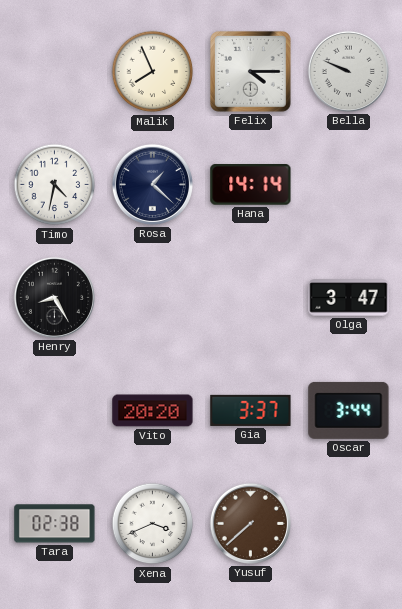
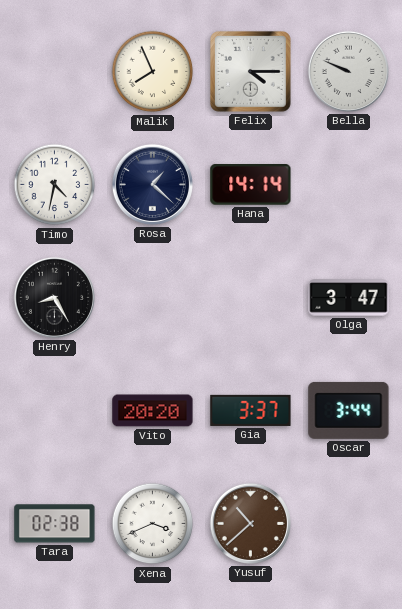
Yusuf: 7:38 -> 10:38 (250, 523)
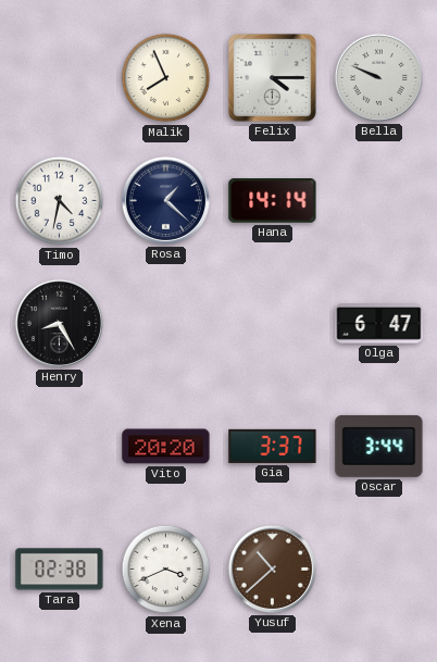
Olga: 3:47 -> 6:47 (379, 324)
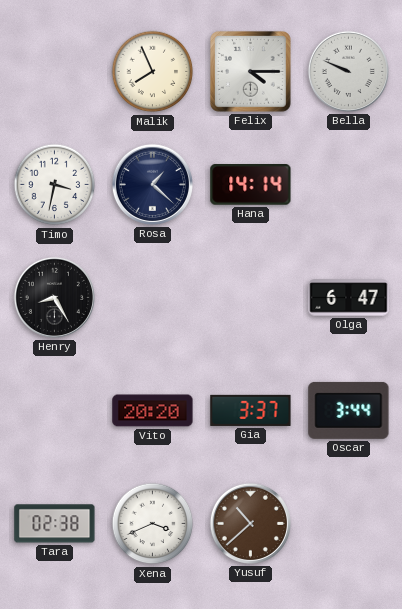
Timo: 4:32 -> 3:32 (55, 185)
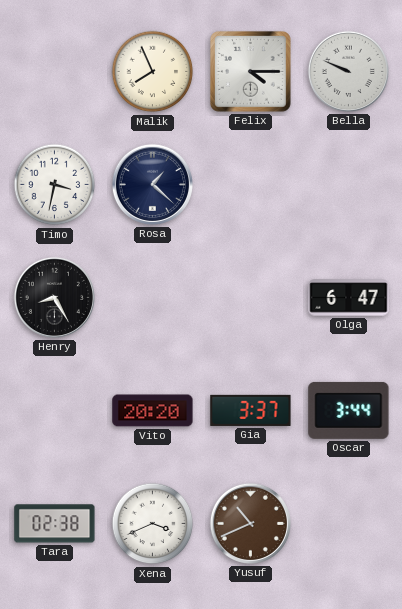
Hana: 14:14 -> none (251, 185)
Yusuf: 10:38 -> 10:41 (250, 523)
